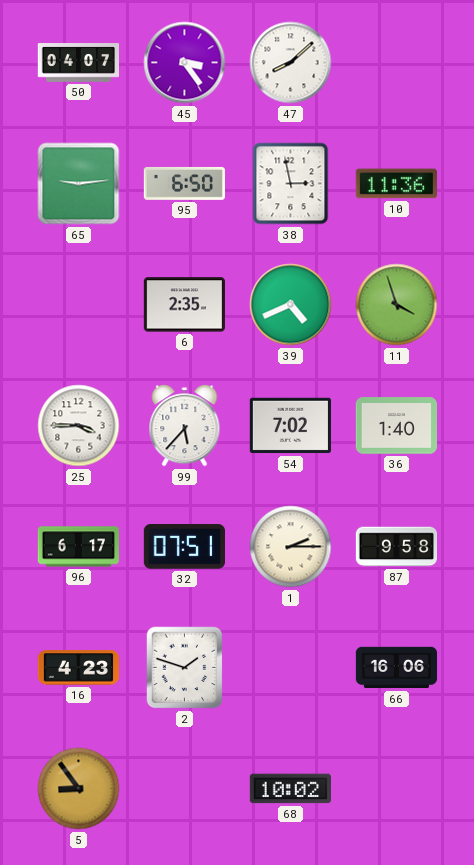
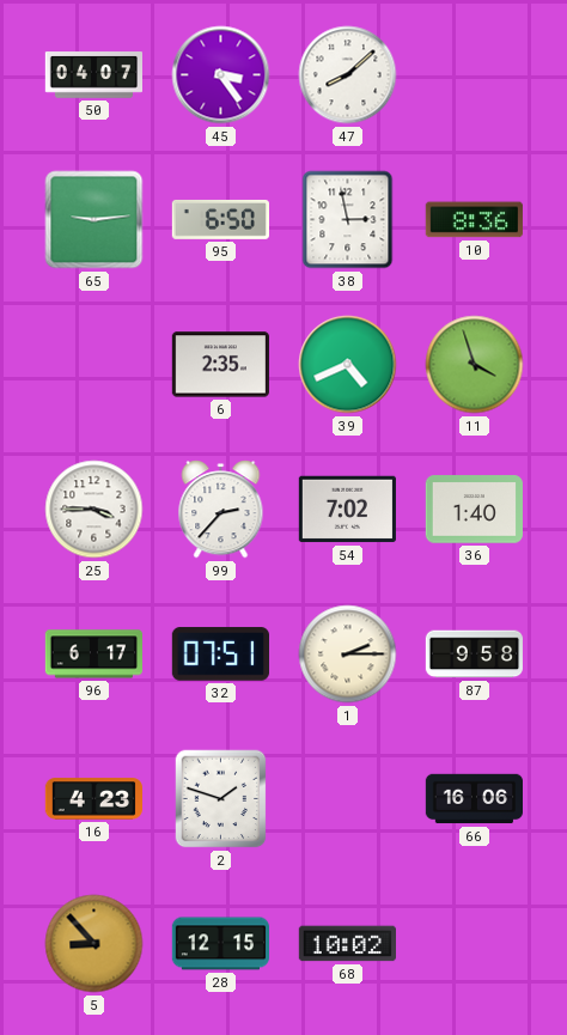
10: 11:36 -> 8:36 (474, 220)
99: 5:37 -> 2:37 (221, 510)
5: 8:54 -> 8:53 (94, 944)
28: none -> 12:15 (220, 944)
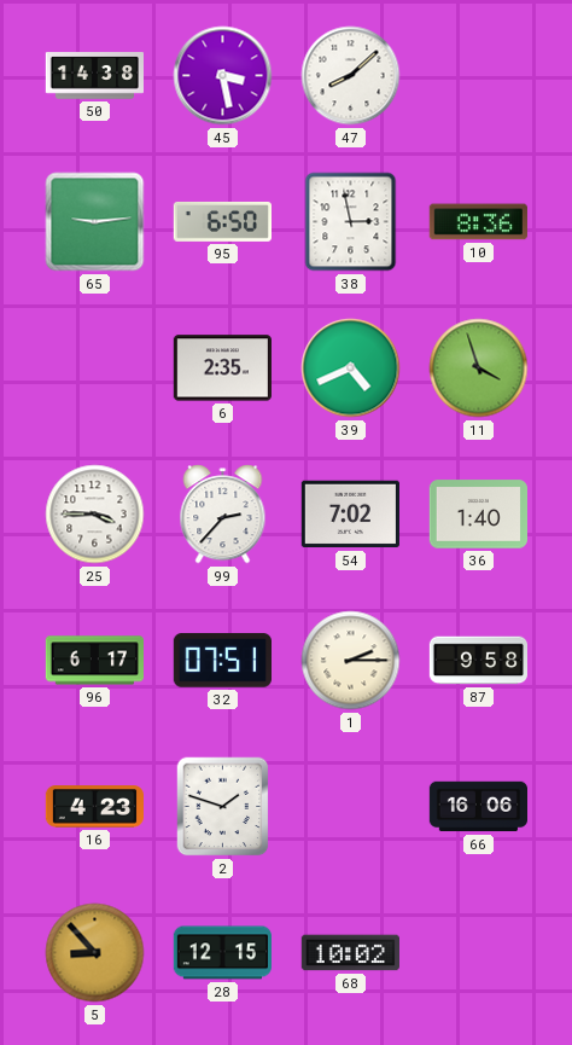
50: 04:07 -> 14:38 (94, 76)
45: 3:24 -> 3:28 (223, 76)
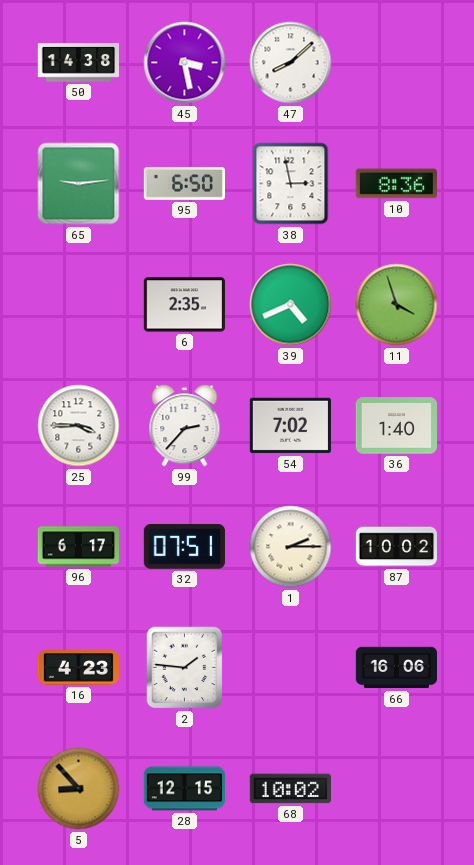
87: 9:58 -> 10:02 (397, 547)
2: 1:48 -> 1:46 (185, 668)
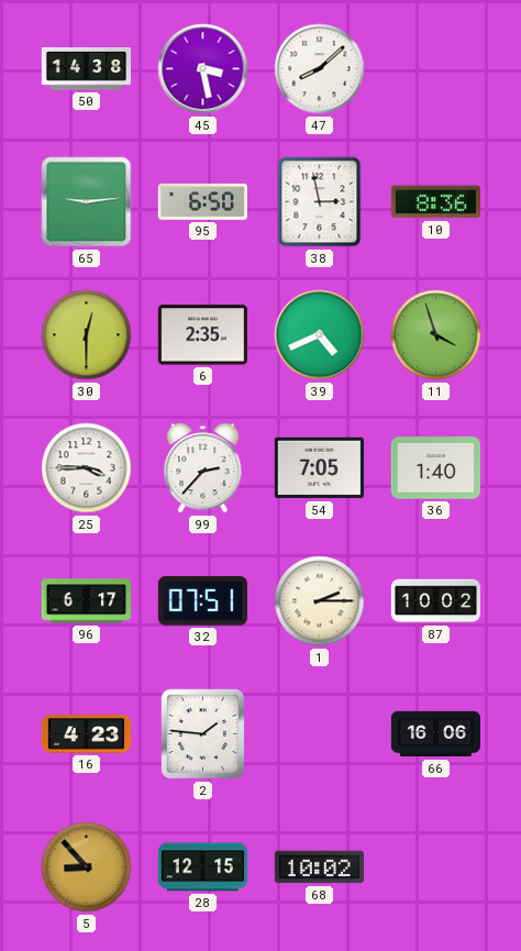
30: none -> 12:30 (87, 335)
54: 7:02 -> 7:05 (319, 468)
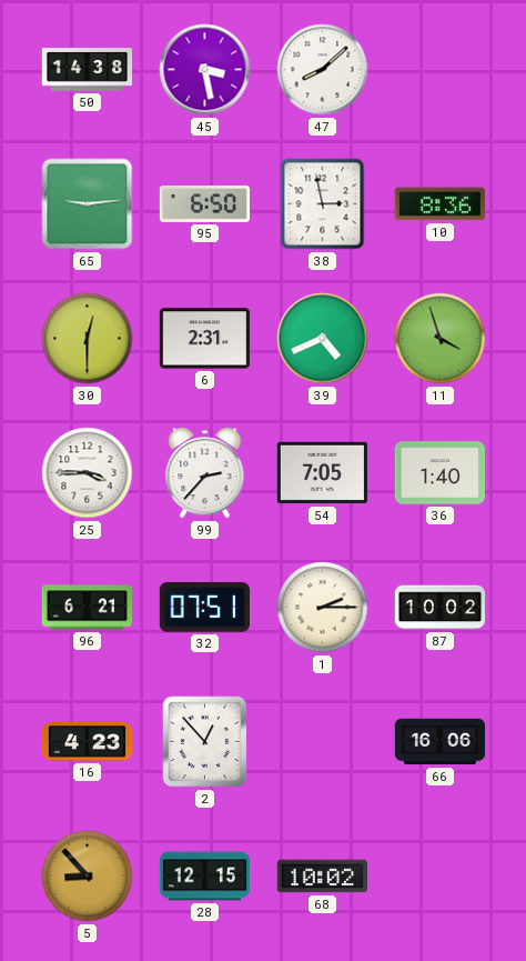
6: 2:35 -> 2:31 (204, 339)
96: 6:17 -> 6:21 (87, 608)
2: 1:46 -> 12:53 (205, 742)
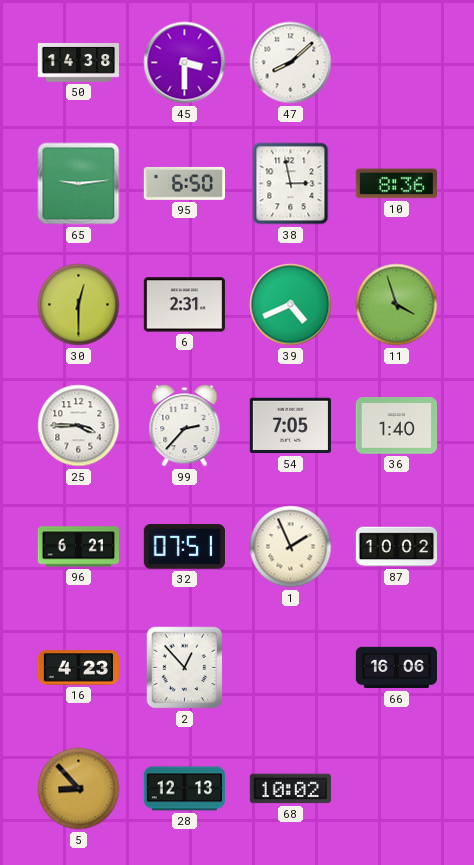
45: 3:28 -> 3:30 (185, 63)
1: 2:15 -> 1:56 (291, 547)
28: 12:15 -> 12:13 (184, 789)
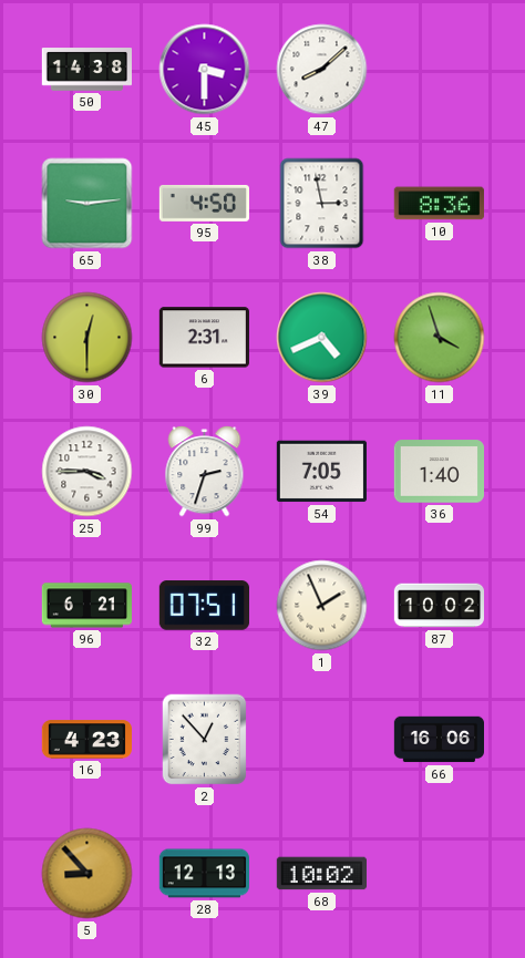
95: 6:50 -> 4:50 (204, 203)
99: 2:37 -> 2:33 (205, 472)
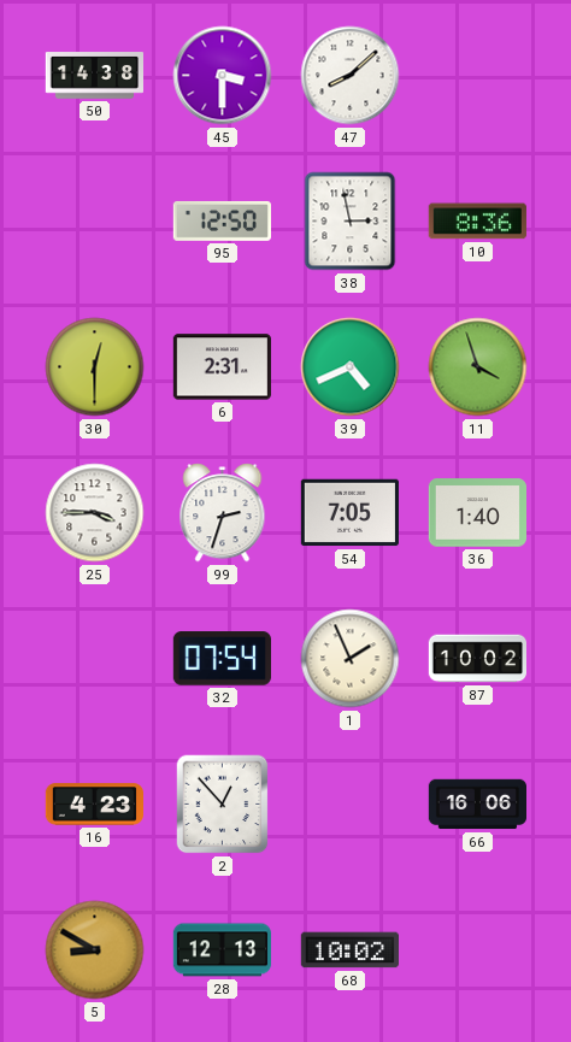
65: 9:14 -> none (87, 204)
95: 4:50 -> 12:50 (222, 220)
96: 6:21 -> none (86, 606)
32: 07:51 -> 07:54 (222, 659)
5: 8:53 -> 8:50 (95, 950)
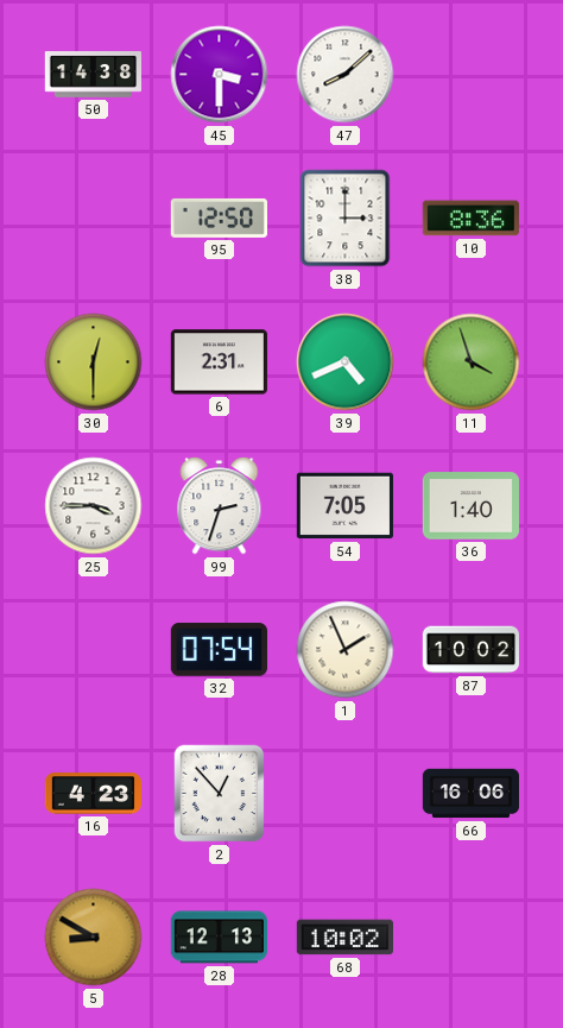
38: 2:58 -> 3:00 (346, 219)
